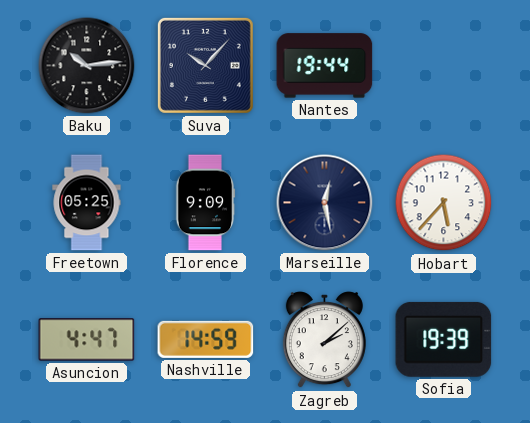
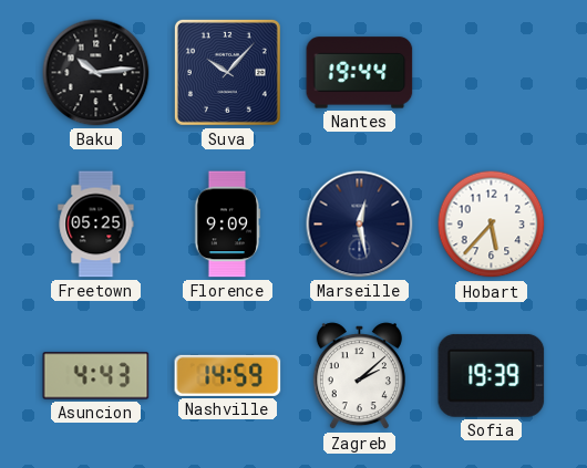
Asuncion: 4:47 -> 4:43 (96, 376)
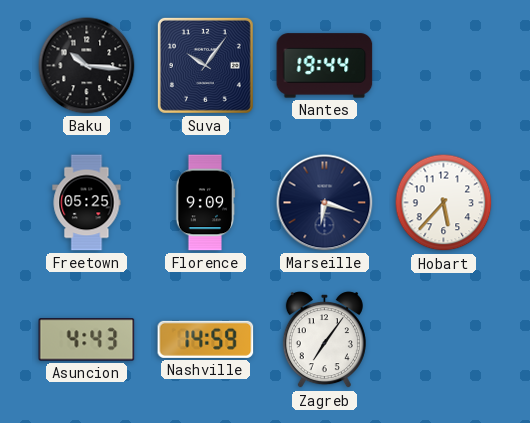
Baku: 10:14 -> 10:16 (87, 66)
Suva: 10:07 -> 10:06 (205, 65)
Marseille: 12:28 -> 6:18 (325, 203)
Zagreb: 2:08 -> 7:06 (324, 340)
Sofia: 19:39 -> none (492, 375)
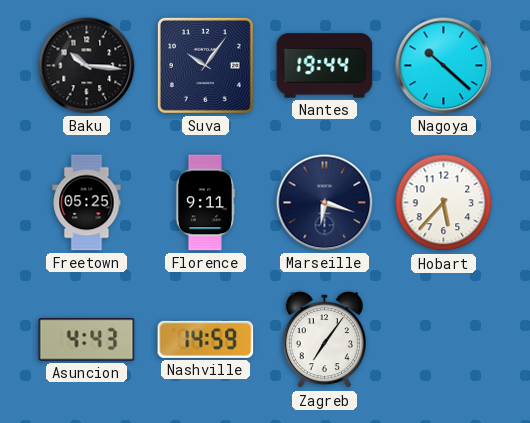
Nagoya: none -> 10:22 (444, 66)
Florence: 9:09 -> 9:11 (205, 203)
